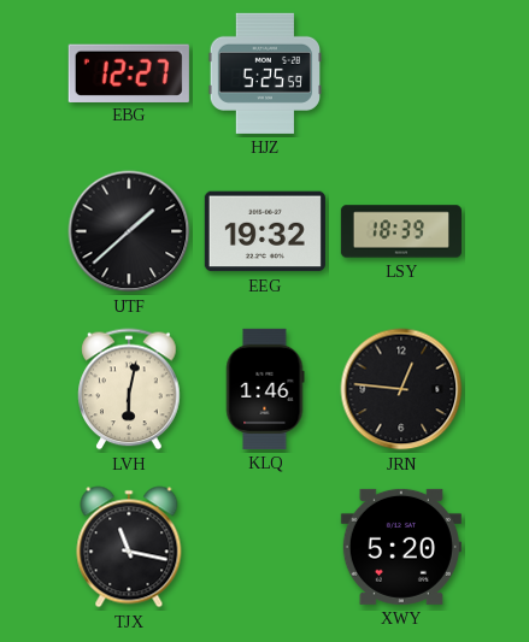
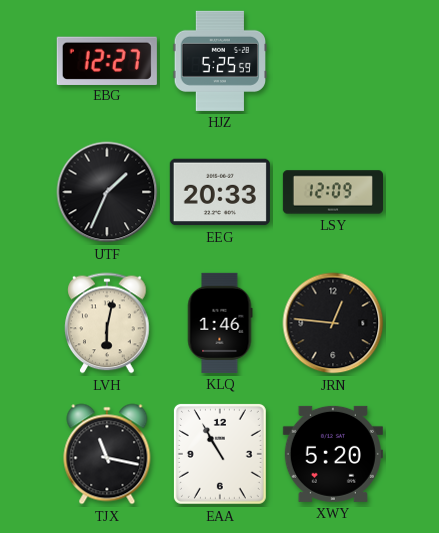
UTF: 1:38 -> 1:34 (107, 192)
EEG: 19:32 -> 20:33 (220, 192)
LSY: 18:39 -> 12:09 (332, 192)
EAA: none -> 10:55 (220, 454)
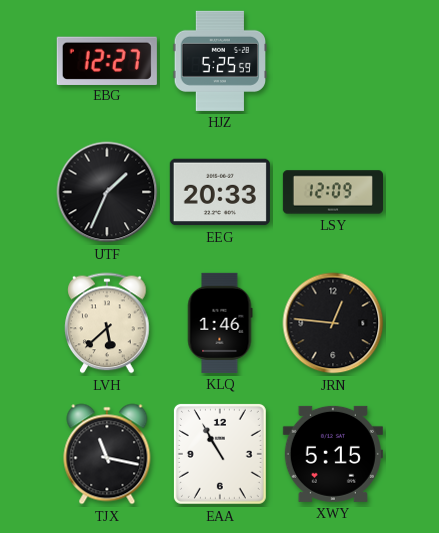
LVH: 6:02 -> 5:38 (107, 323)
XWY: 5:20 -> 5:15 (333, 454)
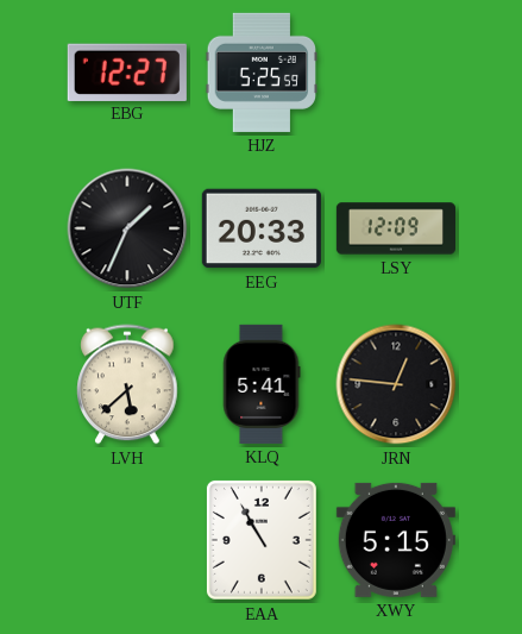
KLQ: 1:46 -> 5:41 (262, 384)
TJX: 11:17 -> none (107, 454)
